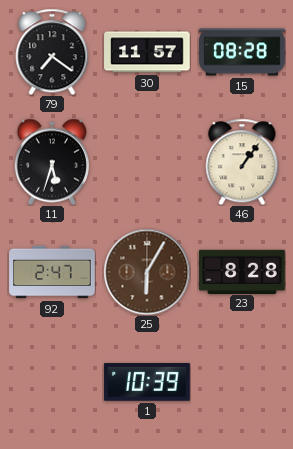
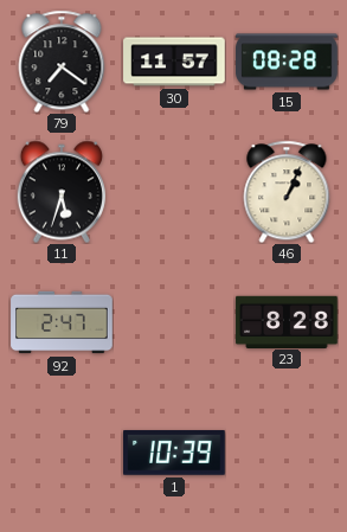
46: 1:06 -> 1:04 (287, 192)
25: 6:05 -> none (147, 272)
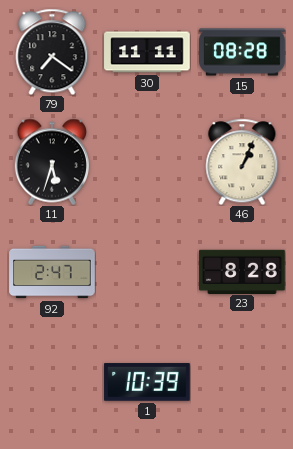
30: 11:57 -> 11:11 (147, 52)
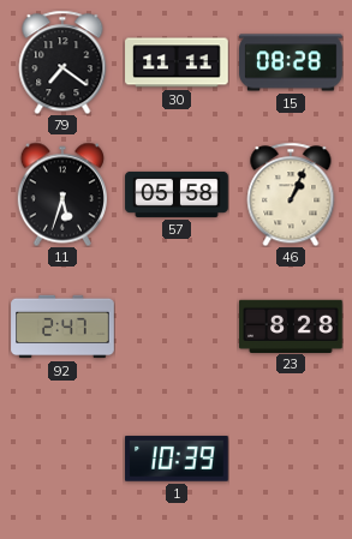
57: none -> 05:58 (177, 194)
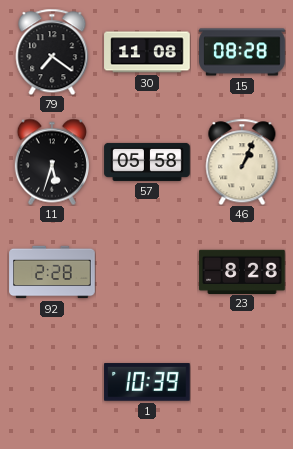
30: 11:11 -> 11:08 (147, 52)
92: 2:47 -> 2:28 (52, 272)
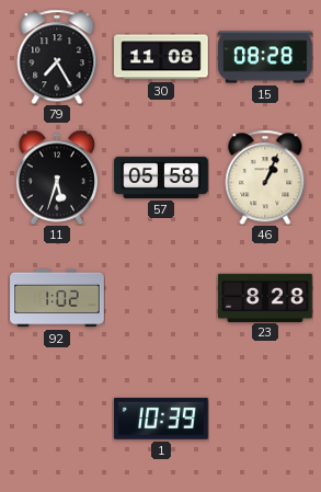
79: 7:21 -> 7:25 (57, 57)
92: 2:28 -> 1:02 (57, 298)
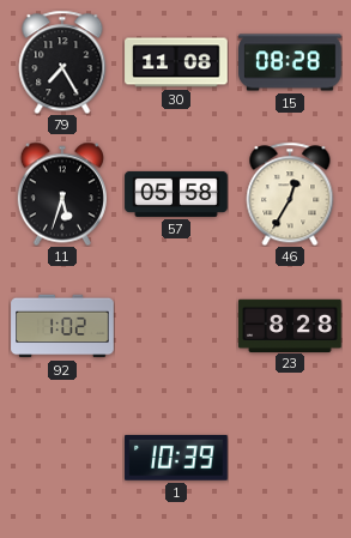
46: 1:04 -> 12:35 (290, 194)
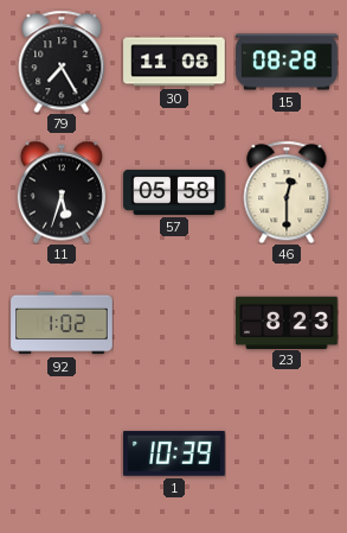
46: 12:35 -> 12:30 (287, 192)
23: 8:28 -> 8:23 (287, 322)
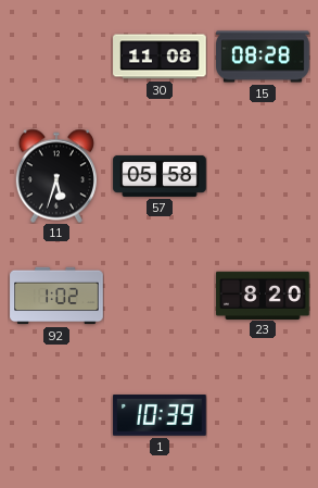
79: 7:25 -> none (62, 62)
46: 12:30 -> none (287, 192)
23: 8:23 -> 8:20 (263, 295)
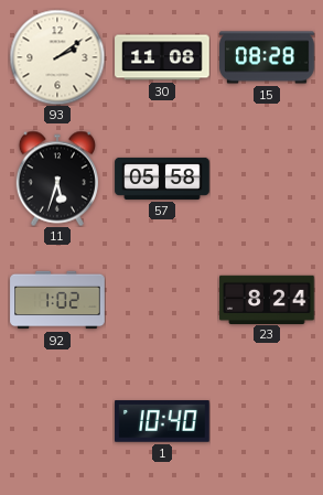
93: none -> 2:09 (57, 57)
23: 8:20 -> 8:24 (267, 299)
1: 10:39 -> 10:40 (162, 421)
